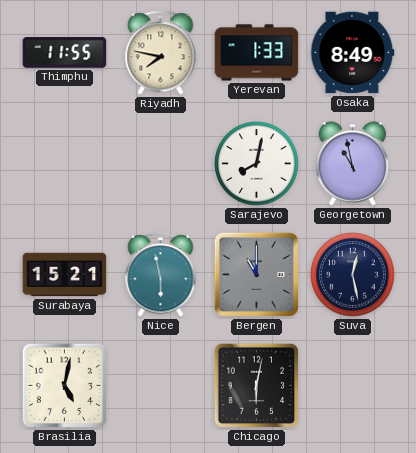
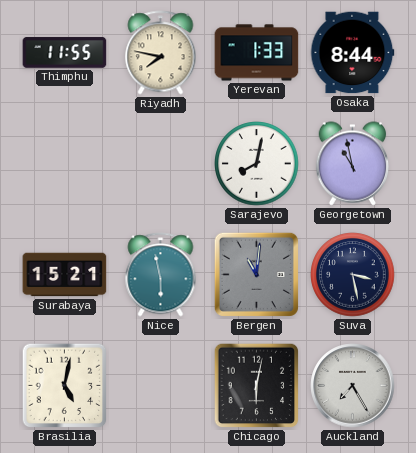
Osaka: 8:49 -> 8:44 (352, 53)
Bergen: 11:00 -> 11:01 (256, 274)
Suva: 12:28 -> 3:28 (353, 275)
Auckland: none -> 7:25 (353, 386)
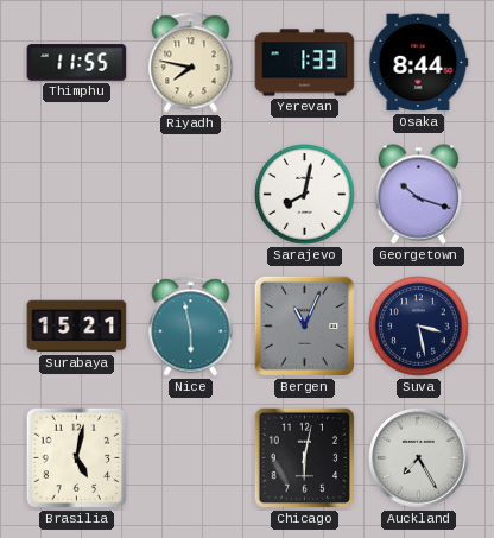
Georgetown: 10:58 -> 10:18 (419, 195)
Bergen: 11:01 -> 11:04 (304, 325)
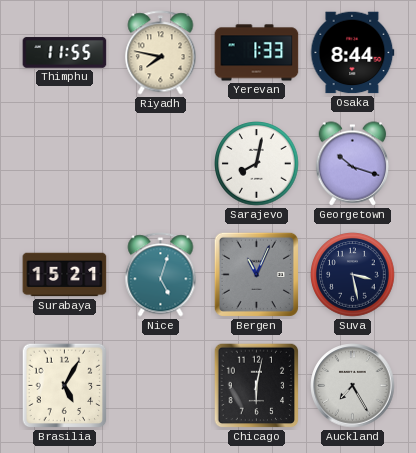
Nice: 5:58 -> 5:03 (161, 275)
Brasilia: 5:02 -> 5:05 (65, 386)
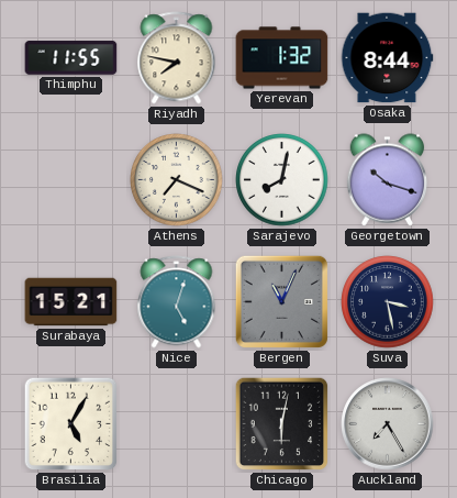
Yerevan: 1:33 -> 1:32 (282, 58)
Athens: none -> 7:19 (177, 180)
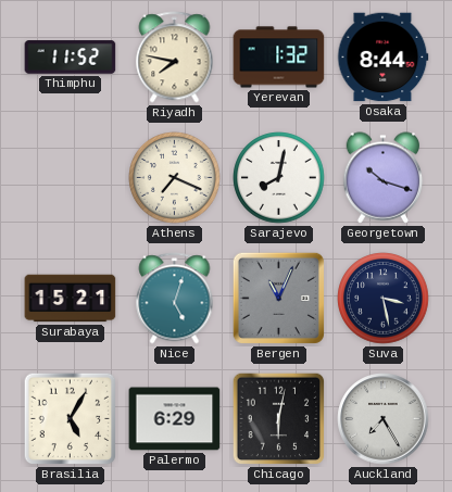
Thimphu: 11:55 -> 11:52 (71, 58)
Palermo: none -> 6:29 (175, 419)
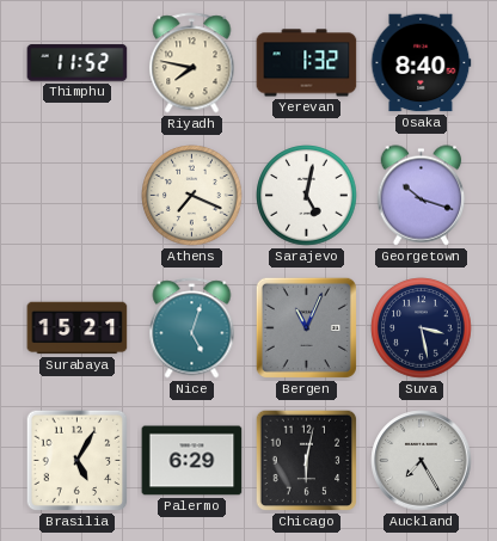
Osaka: 8:44 -> 8:40 (421, 63)
Sarajevo: 8:02 -> 5:02 (307, 196)
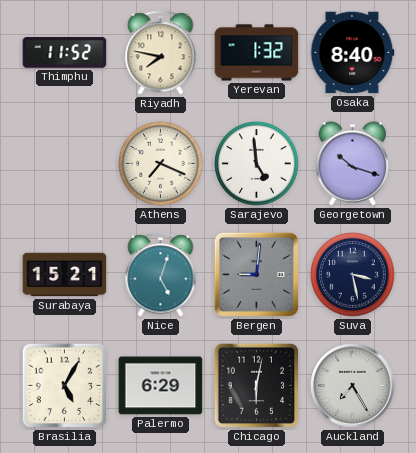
Sarajevo: 5:02 -> 4:59 (257, 164)
Bergen: 11:04 -> 9:01 (256, 274)
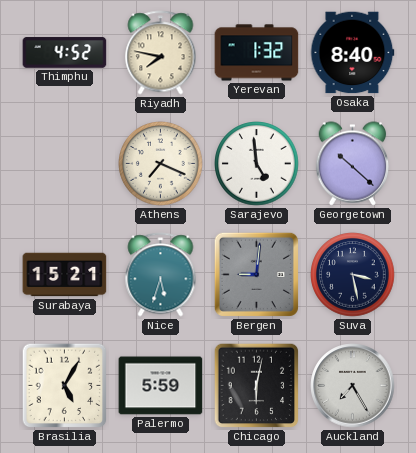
Thimphu: 11:52 -> 4:52 (65, 53)
Georgetown: 10:18 -> 10:22 (353, 164)
Nice: 5:03 -> 5:33 (161, 275)
Palermo: 6:29 -> 5:59 (161, 386)
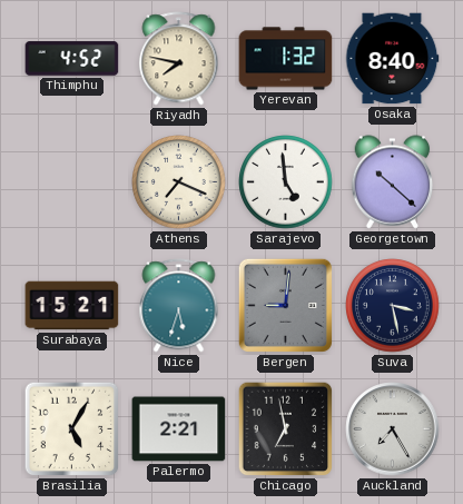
Palermo: 5:59 -> 2:21 (179, 429)
Chicago: 6:02 -> 6:58 (286, 429)
